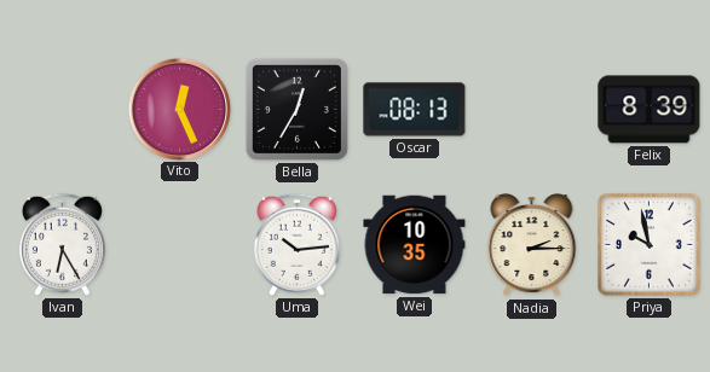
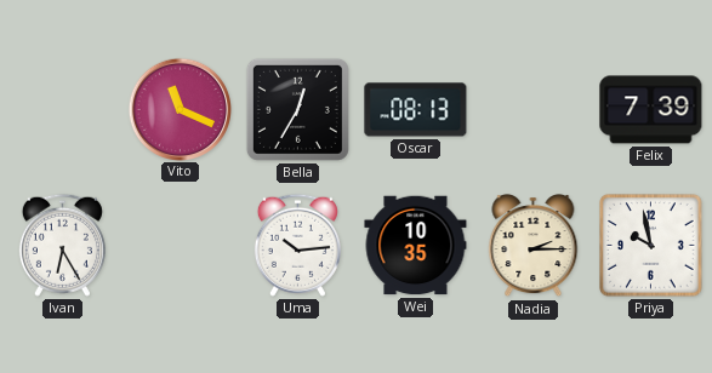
Vito: 12:26 -> 11:19 (180, 109)
Felix: 8:39 -> 7:39 (651, 110)
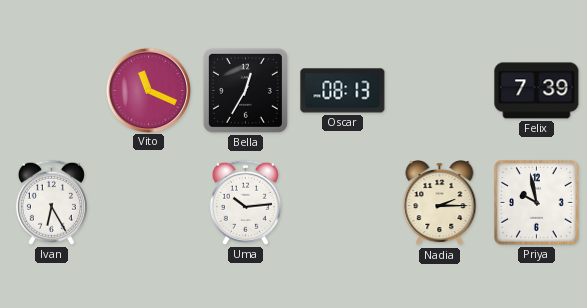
Wei: 10:35 -> none (416, 246)
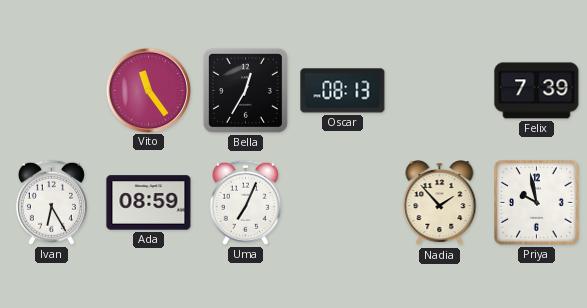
Vito: 11:19 -> 11:24 (148, 90)
Ada: none -> 08:59 (149, 203)
Uma: 10:14 -> 7:04 (245, 202)
Nadia: 2:15 -> 1:53 (440, 203)
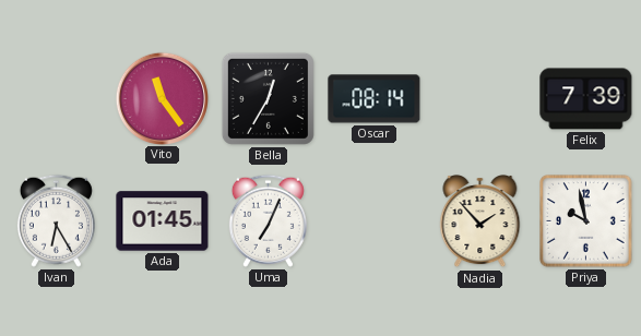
Oscar: 08:13 -> 08:14 (375, 99)
Ada: 08:59 -> 01:45 (163, 221)
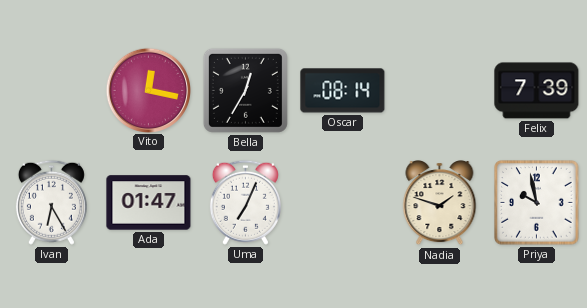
Vito: 11:24 -> 12:17 (148, 90)
Ada: 01:45 -> 01:47 (149, 203)
Nadia: 1:53 -> 1:48 (440, 203)
